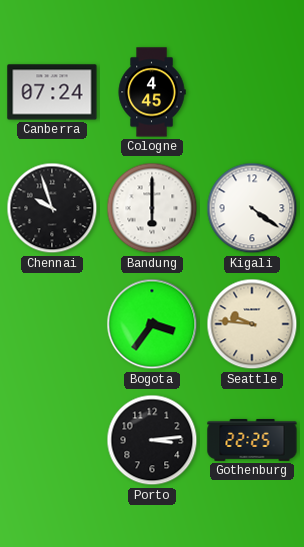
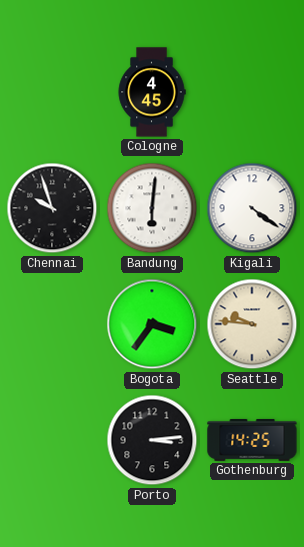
Canberra: 07:24 -> none (52, 92)
Bandung: 6:00 -> 6:01 (152, 208)
Gothenburg: 22:25 -> 14:25 (252, 440)
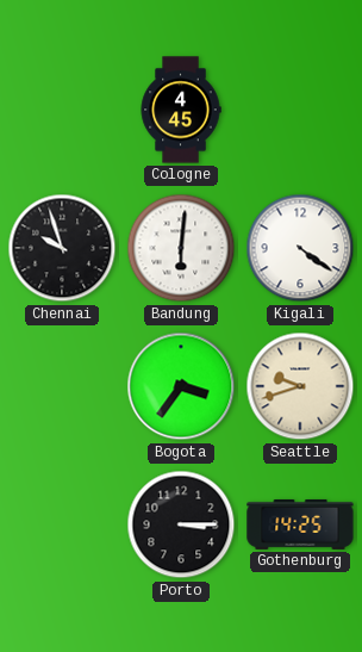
Seattle: 9:46 -> 9:42 (300, 386)
Porto: 3:14 -> 3:15 (181, 524)
